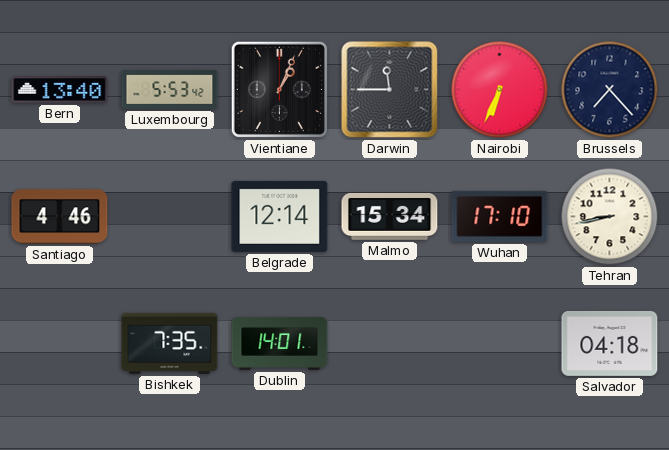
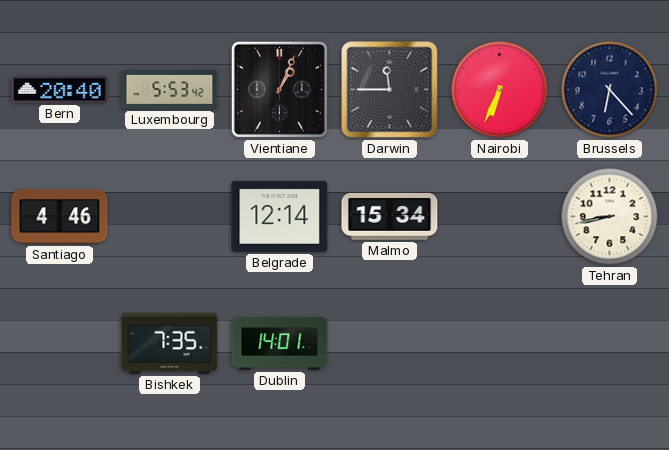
Bern: 13:40 -> 20:40 (60, 90)
Brussels: 7:23 -> 6:23 (610, 90)
Wuhan: 17:10 -> none (500, 216)
Salvador: 04:18 -> none (610, 343)
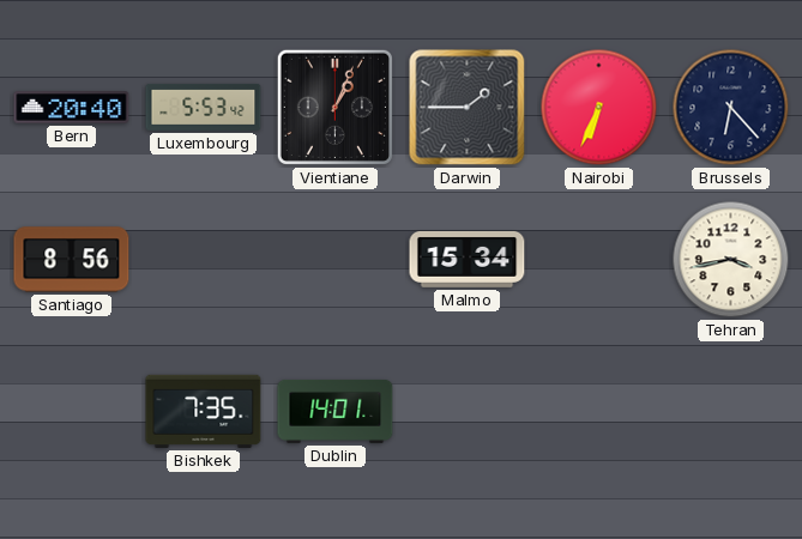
Darwin: 11:45 -> 1:45 (468, 108)
Santiago: 4:46 -> 8:56 (72, 260)
Belgrade: 12:14 -> none (280, 216)
Tehran: 8:43 -> 3:43 (731, 260)
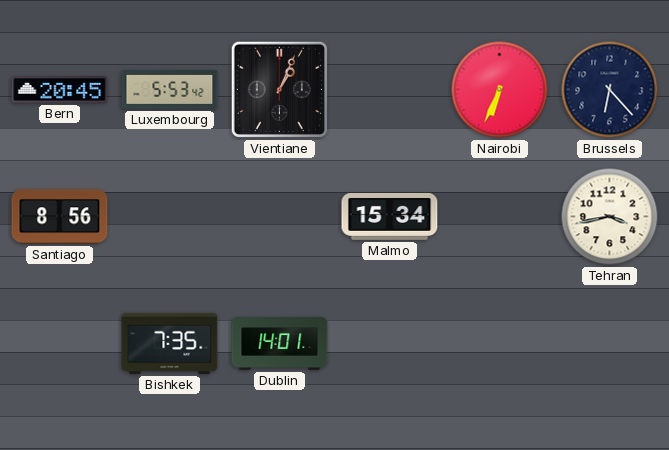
Bern: 20:40 -> 20:45 (60, 90)
Darwin: 1:45 -> none (468, 108)
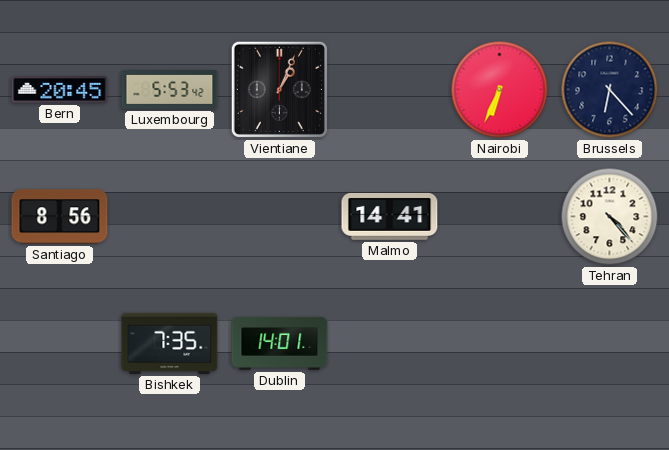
Malmo: 15:34 -> 14:41 (390, 216)
Tehran: 3:43 -> 4:23 (610, 217)
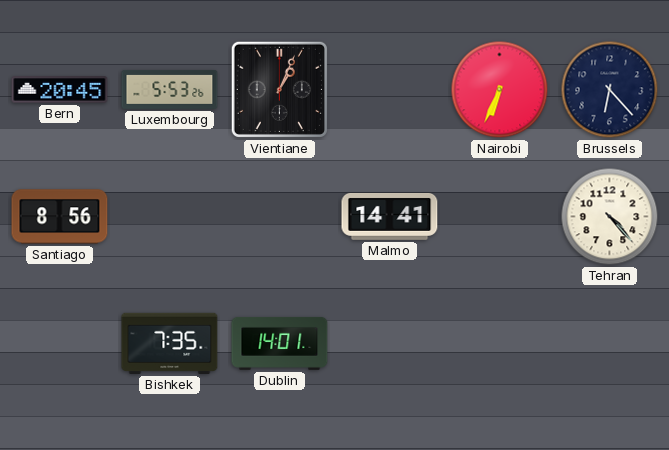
Luxembourg: 5:53:42 -> 5:53:26 (170, 89)
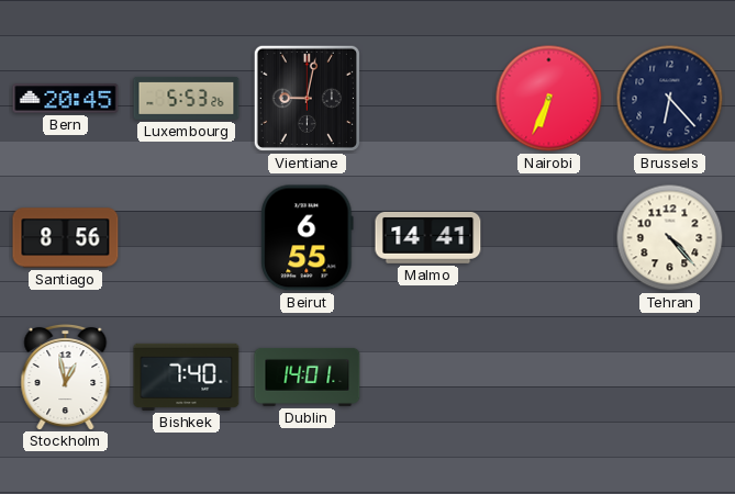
Vientiane: 1:04 -> 9:02 (307, 98)
Beirut: none -> 6:55 (308, 238)
Stockholm: none -> 12:58 (66, 377)
Bishkek: 7:35 -> 7:40 (187, 377)
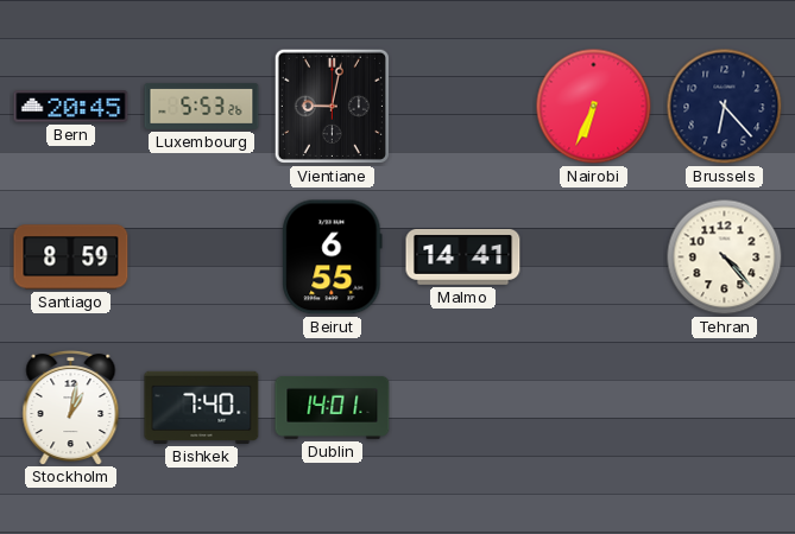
Santiago: 8:56 -> 8:59 (71, 258)
Stockholm: 12:58 -> 1:02 (71, 407)
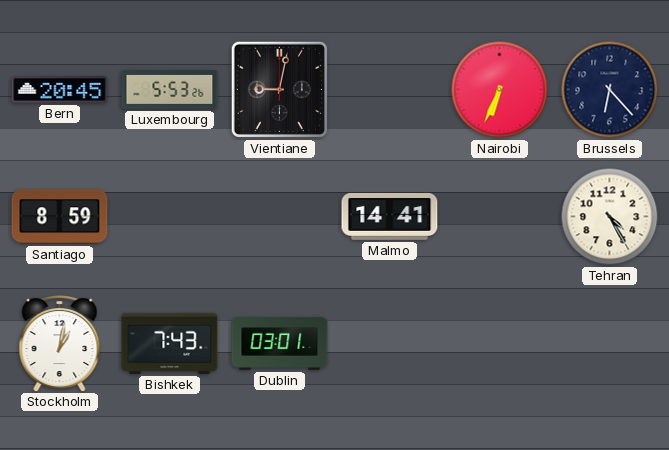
Beirut: 6:55 -> none (333, 258)
Tehran: 4:23 -> 4:25 (610, 217)
Bishkek: 7:40 -> 7:43 (170, 343)
Dublin: 14:01 -> 03:01 (280, 343)
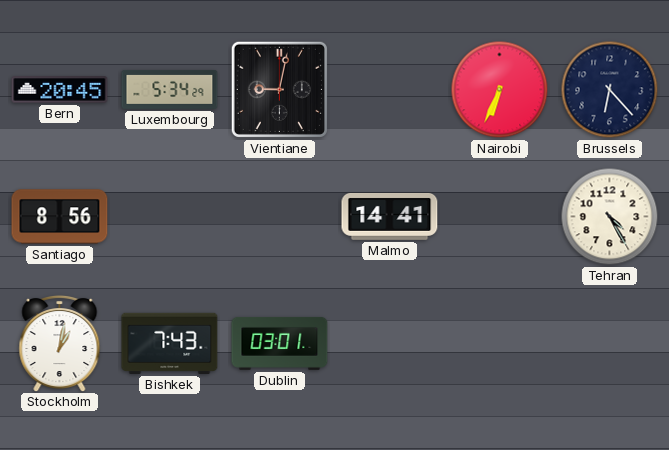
Luxembourg: 5:53 -> 5:34 (170, 89)
Santiago: 8:59 -> 8:56 (60, 217)
